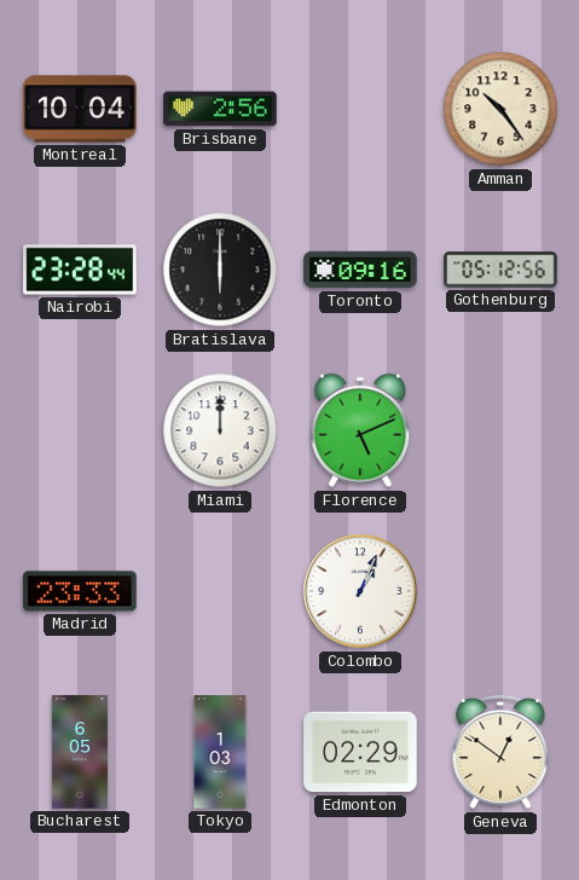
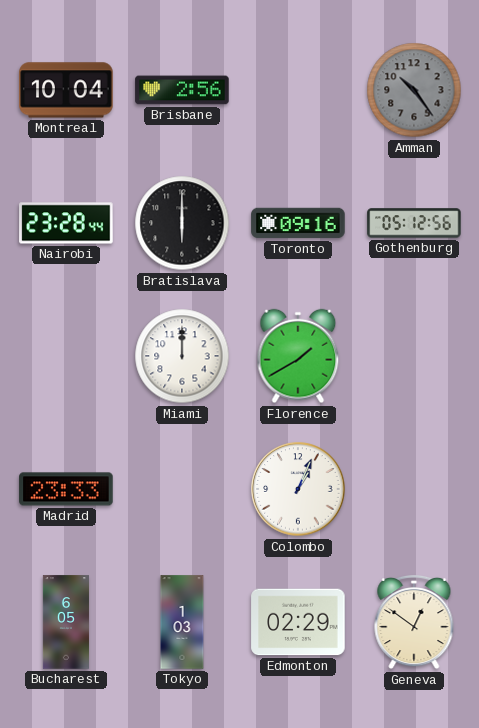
Amman dial: cream -> grey (414, 90)
Florence: 5:11 -> 1:40 (298, 356)
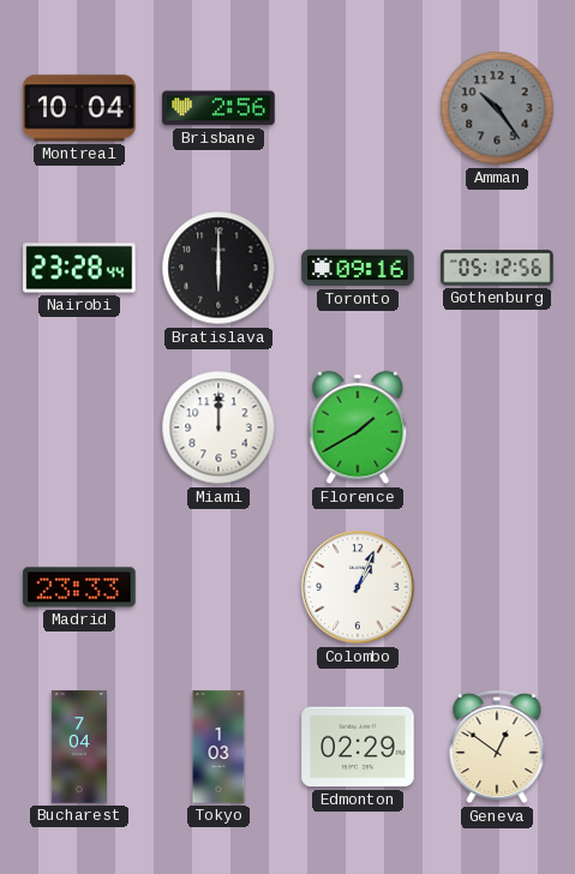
Bucharest: 6:05 -> 7:04 (78, 747)
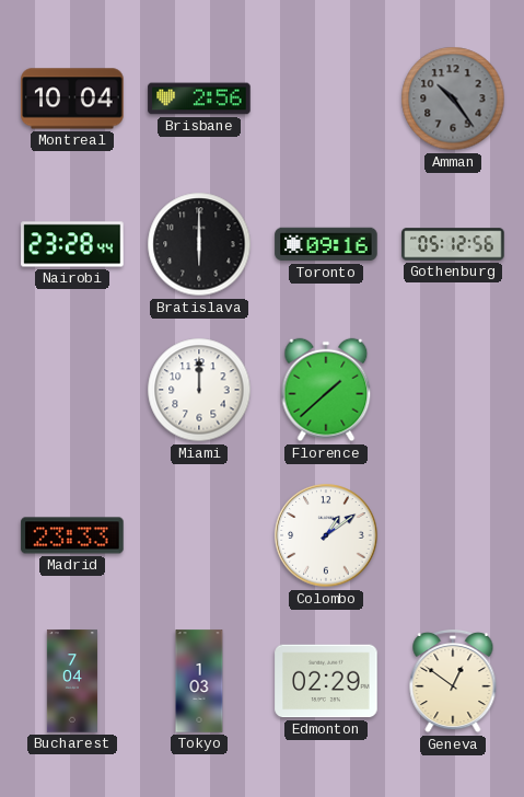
Florence: 1:40 -> 1:38 (326, 390)
Colombo: 1:04 -> 1:09 (326, 535)
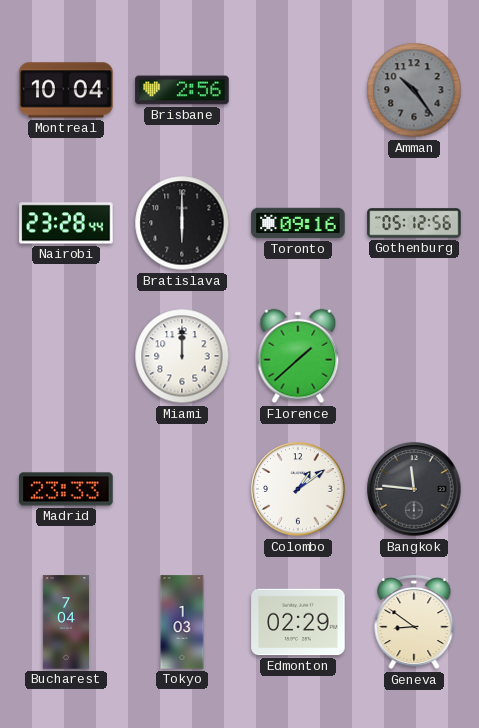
Bangkok: none -> 11:46 (414, 489)
Geneva: 12:51 -> 8:51 (414, 622)
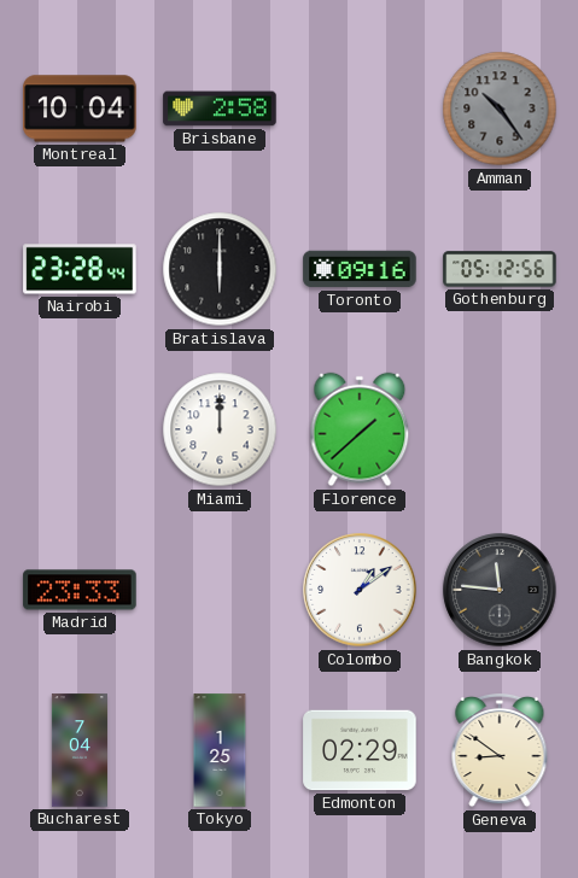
Brisbane: 2:56 -> 2:58 (220, 109)
Tokyo: 1:03 -> 1:25 (220, 750)
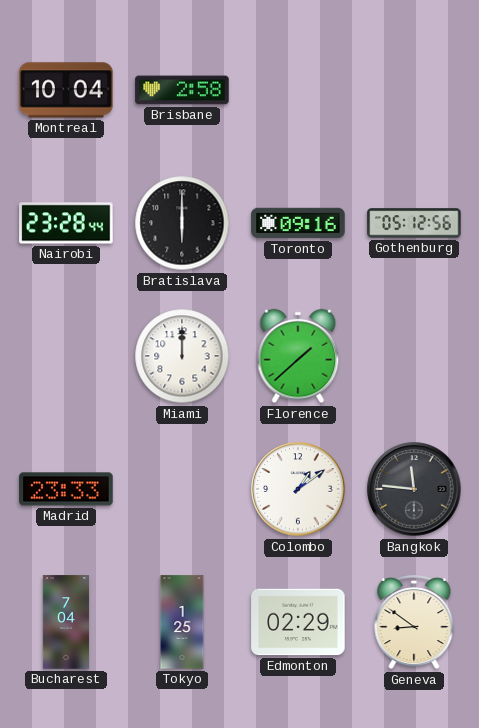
Amman: 10:24 -> none (500, 109)
